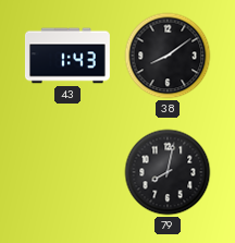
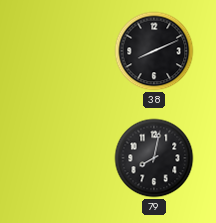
43: 1:43 -> none (67, 56)
38: 8:09 -> 8:11 (154, 51)
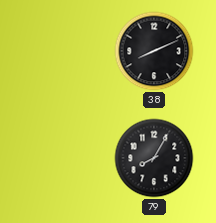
79: 8:02 -> 8:05 (154, 158)
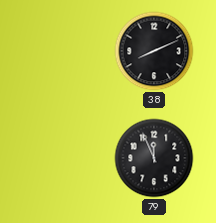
79: 8:05 -> 11:56 (154, 158)
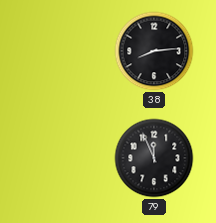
38: 8:11 -> 8:14 (154, 51)
